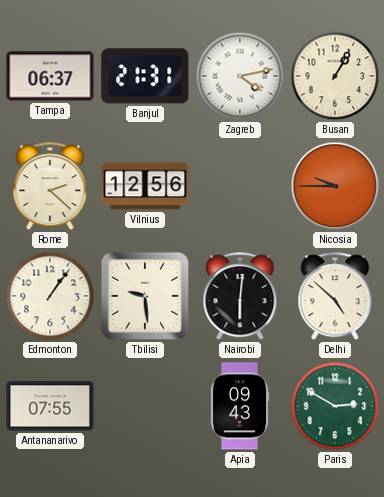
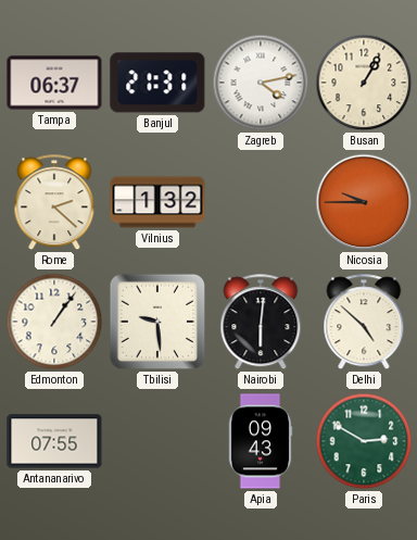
Vilnius: 12:56 -> 1:32 (157, 202)
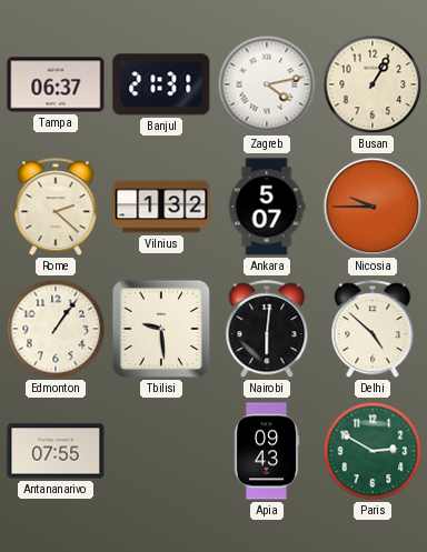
Ankara: none -> 5:07 (267, 207)
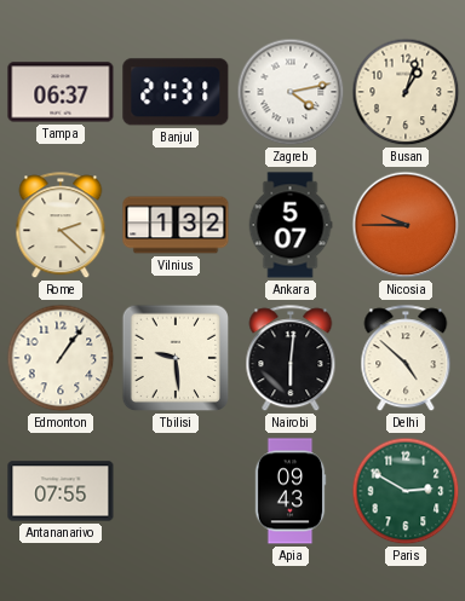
Busan: 1:05 -> 1:03 (406, 92)
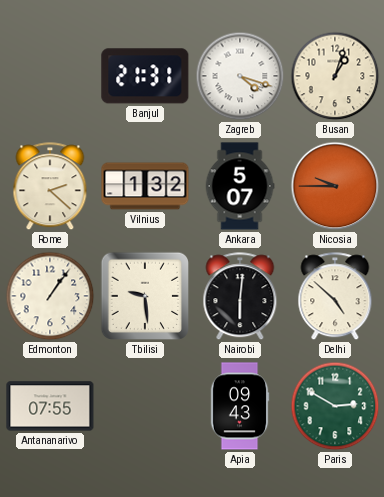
Tampa: 06:37 -> none (61, 92)
Zagreb: 4:13 -> 4:18 (240, 76)
